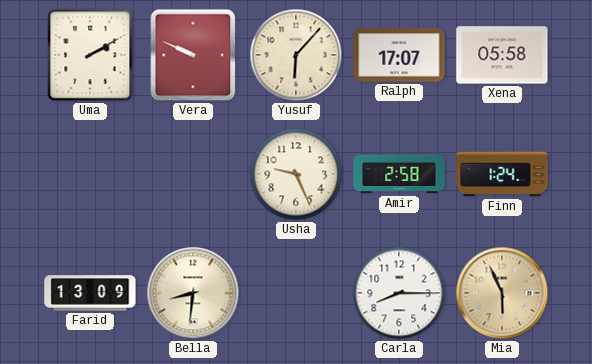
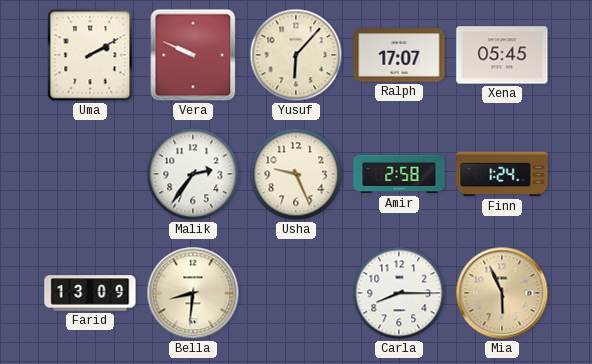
Xena: 05:58 -> 05:45 (502, 55)
Malik: none -> 2:36 (193, 174)
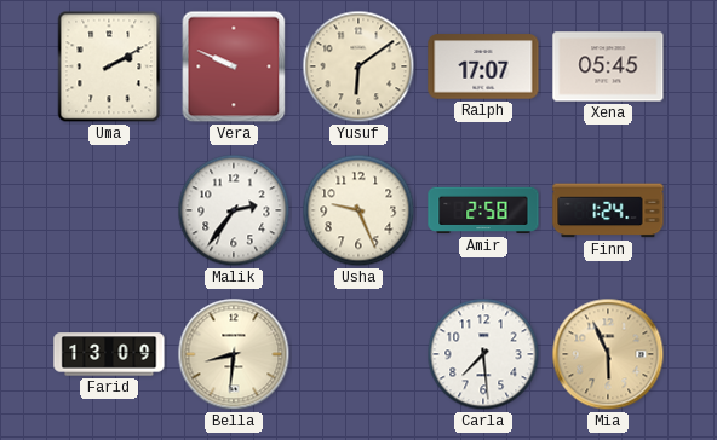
Yusuf: 6:07 -> 6:09 (358, 66)
Carla: 8:15 -> 7:29 (483, 354)
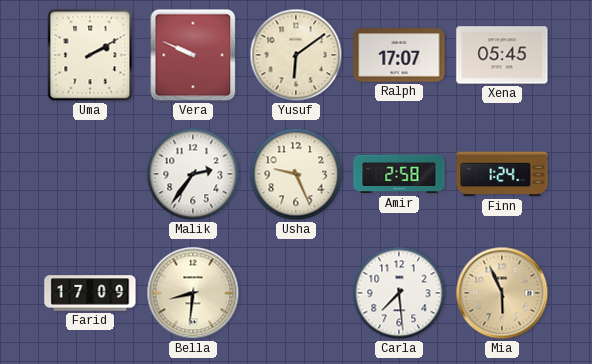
Farid: 13:09 -> 17:09 (90, 293)
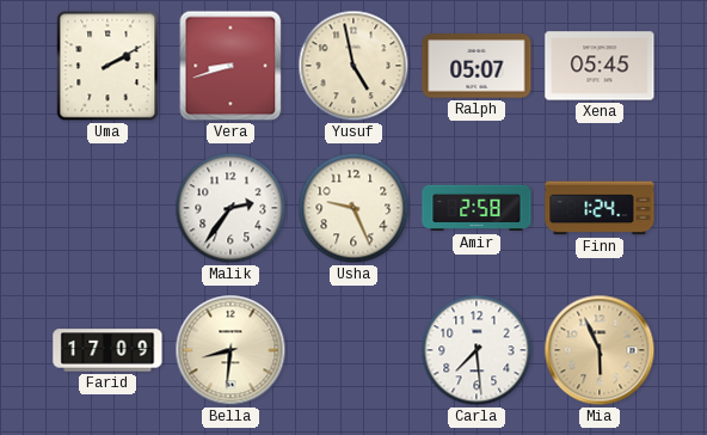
Vera: 9:49 -> 8:42 (230, 66)
Yusuf: 6:09 -> 4:58 (353, 66)
Ralph: 17:07 -> 05:07 (477, 66)
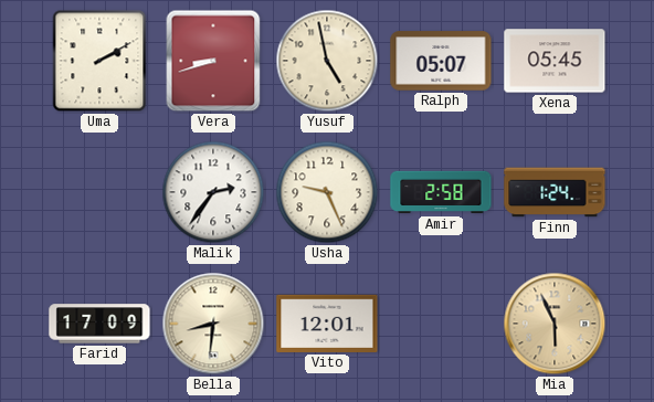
Vito: none -> 12:01 (327, 324)
Carla: 7:29 -> none (477, 350)
